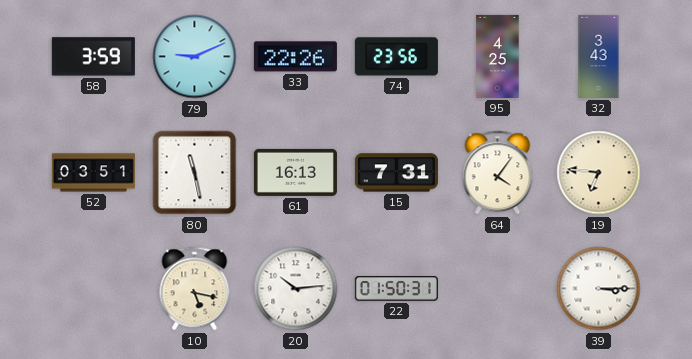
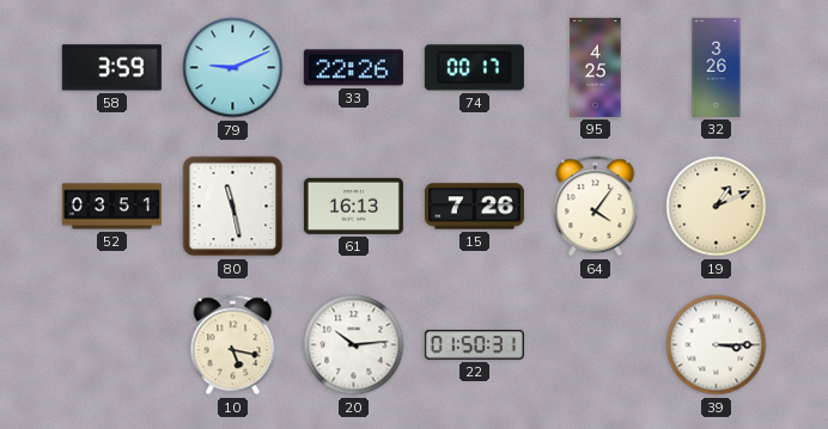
74: 23:56 -> 00:17 (474, 68)
32: 3:43 -> 3:26 (717, 67)
15: 7:31 -> 7:26 (474, 207)
19: 6:46 -> 1:11 (717, 207)
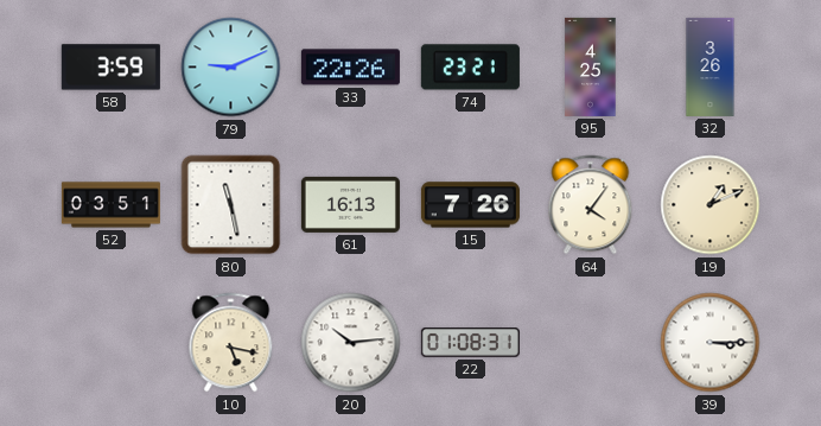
74: 00:17 -> 23:21 (470, 68)
22: 01:50 -> 01:08 (470, 343)
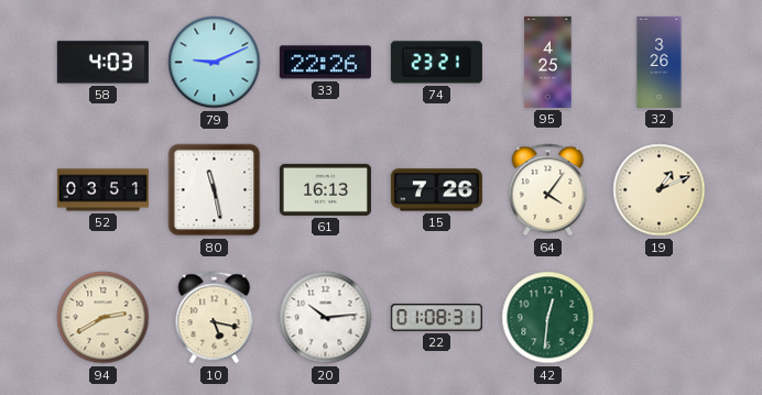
58: 3:59 -> 4:03 (102, 63)
94: none -> 2:40 (104, 318)
42: none -> 12:31 (548, 318)
39: 3:15 -> none (711, 343)
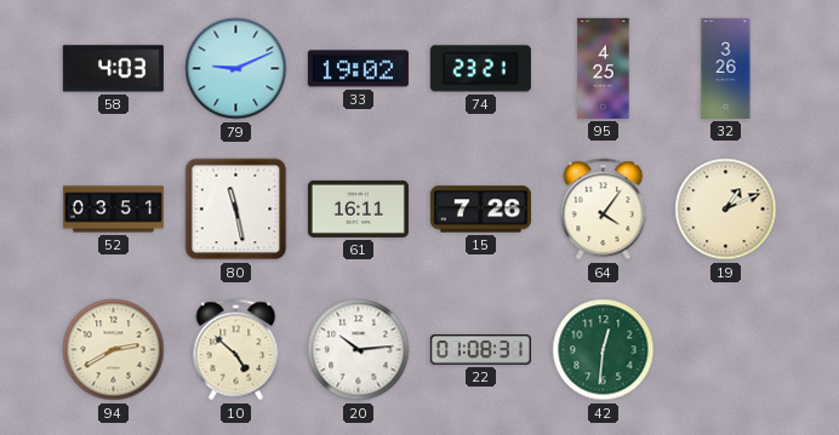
33: 22:26 -> 19:02 (358, 69)
61: 16:13 -> 16:11 (358, 208)
10: 5:17 -> 4:52 (236, 350)
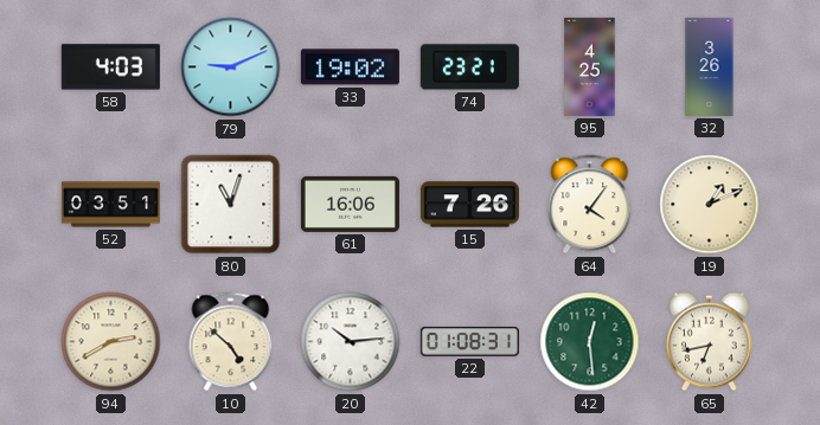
80: 11:28 -> 11:03 (231, 205)
61: 16:11 -> 16:06 (350, 204)
42: 12:31 -> 12:29 (590, 342)
65: none -> 6:43 (710, 342)
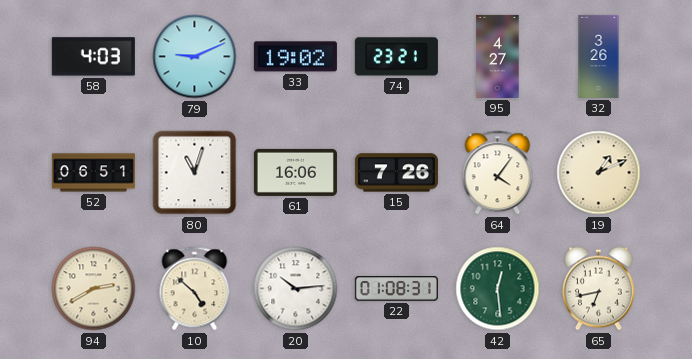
95: 4:25 -> 4:27 (498, 56)
52: 03:51 -> 06:51 (93, 173)
